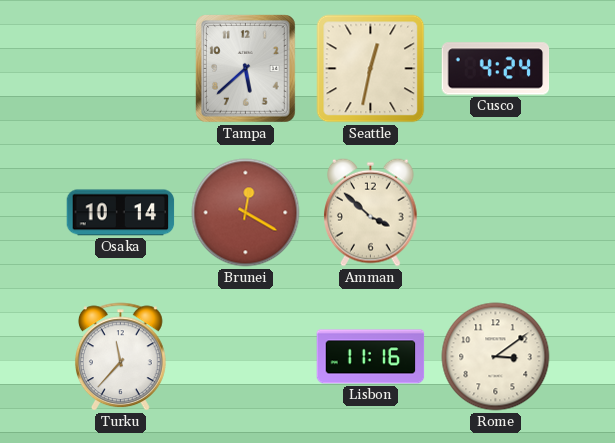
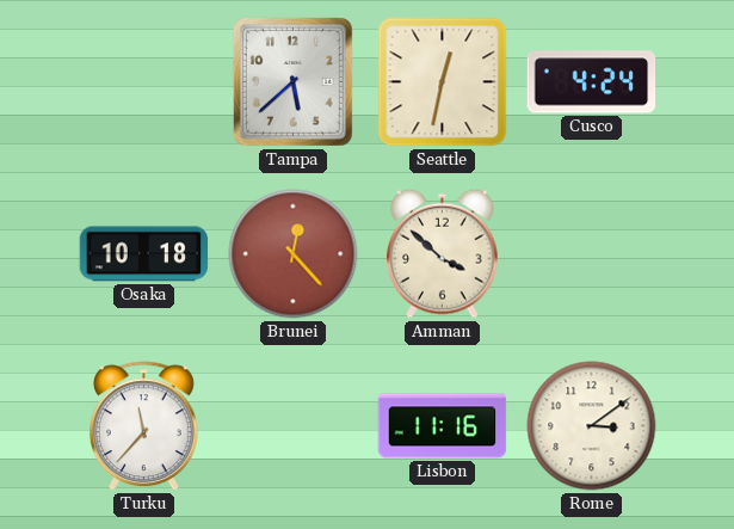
Osaka: 10:14 -> 10:18 (144, 254)
Brunei: 12:20 -> 12:23 (294, 254)
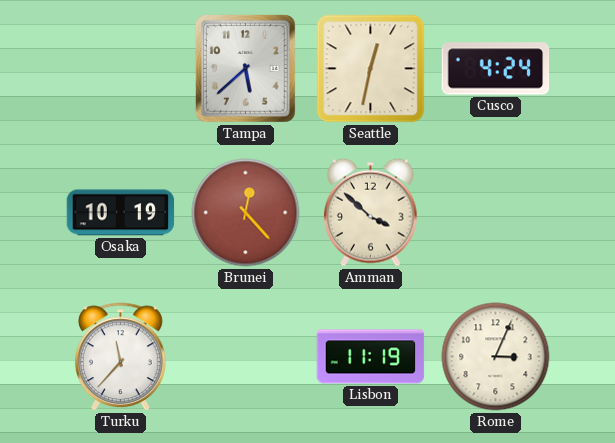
Osaka: 10:18 -> 10:19 (121, 213)
Lisbon: 11:16 -> 11:19 (371, 357)
Rome: 3:09 -> 3:04 (496, 357)
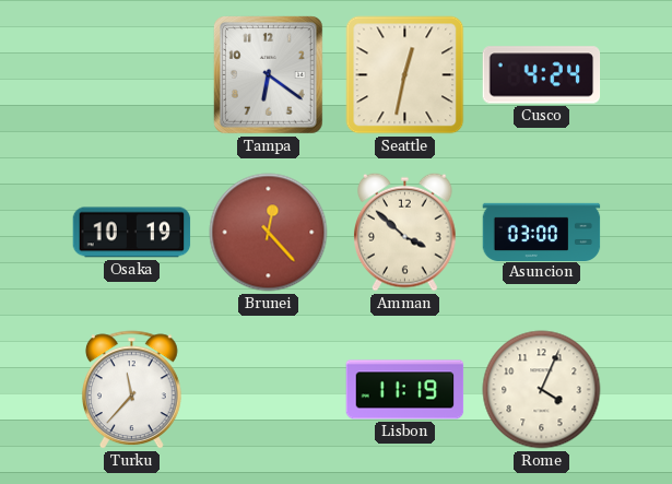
Tampa: 5:38 -> 6:21 (268, 75)
Asuncion: none -> 03:00 (542, 232)
Rome: 3:04 -> 4:04 (542, 390)
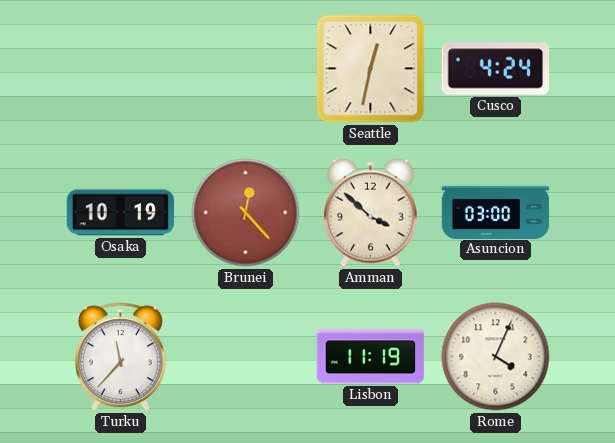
Tampa: 6:21 -> none (268, 75)
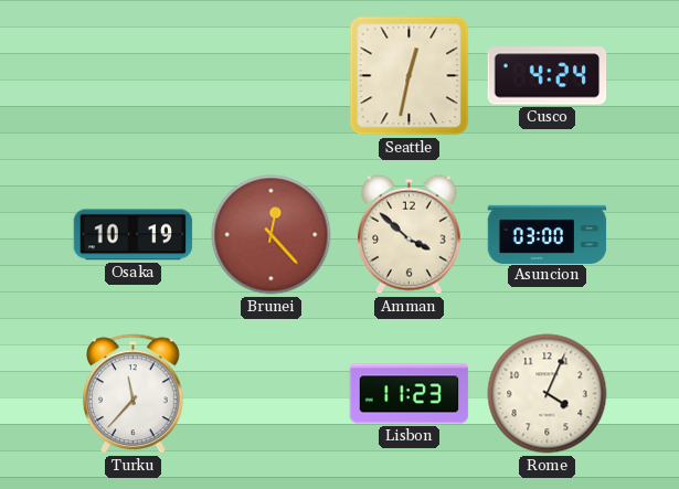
Lisbon: 11:19 -> 11:23 (410, 394)
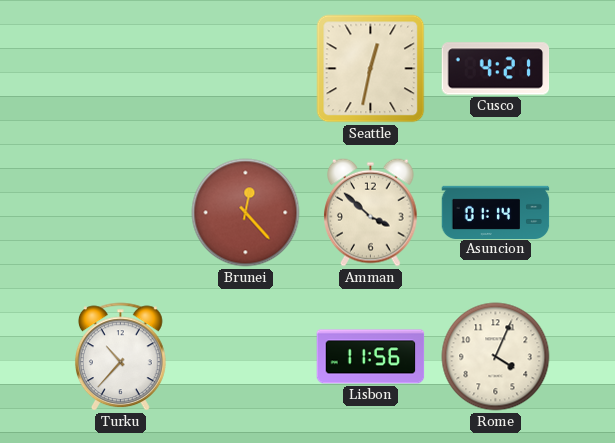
Cusco: 4:24 -> 4:21 (496, 69)
Osaka: 10:19 -> none (134, 235)
Asuncion: 03:00 -> 01:14 (496, 212)
Turku: 11:37 -> 10:37 (120, 357)
Lisbon: 11:23 -> 11:56 (371, 357)
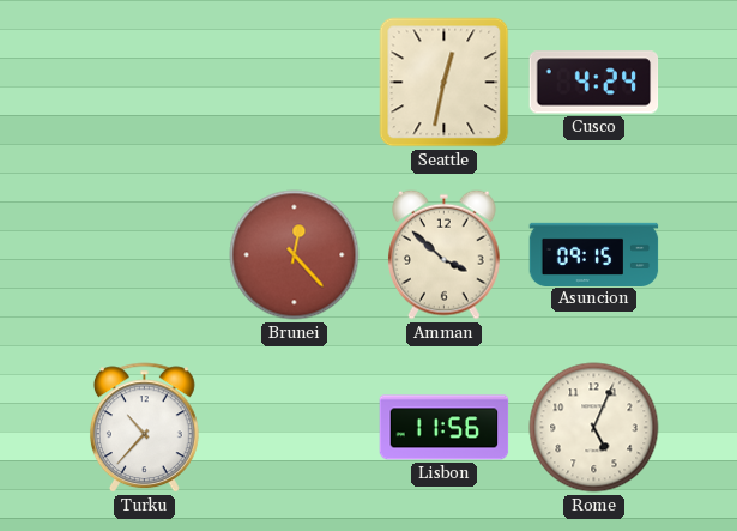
Cusco: 4:21 -> 4:24 (594, 83)
Asuncion: 01:14 -> 09:15 (594, 254)
Rome: 4:04 -> 5:04 (594, 428)
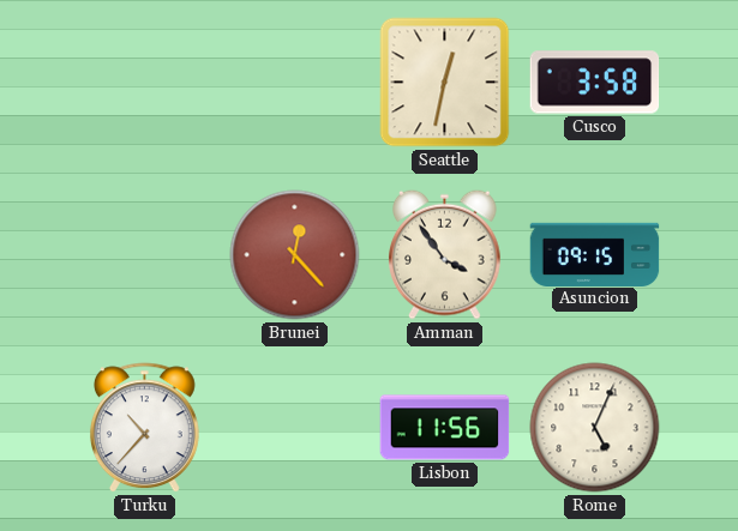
Cusco: 4:24 -> 3:58 (595, 83)
Amman: 3:52 -> 3:54 (445, 254)
